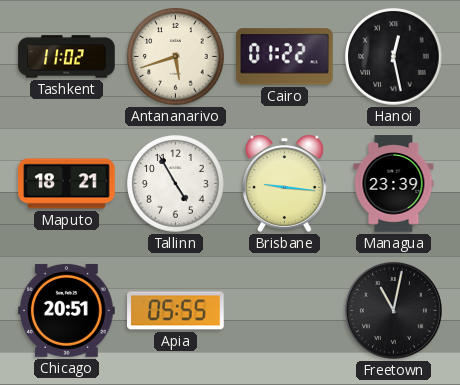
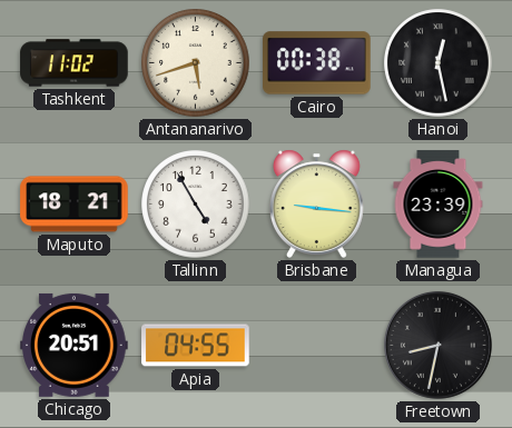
Cairo: 01:22 -> 00:38 (317, 63)
Apia: 05:55 -> 04:55 (196, 346)
Freetown: 11:02 -> 8:32 (437, 345)
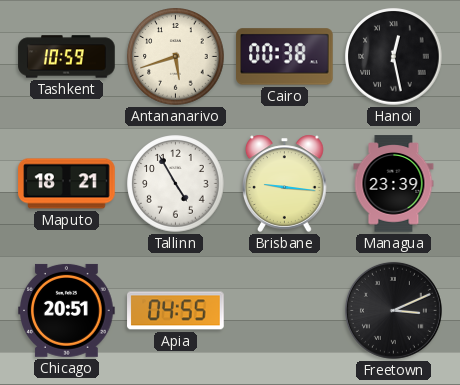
Tashkent: 11:02 -> 10:59 (67, 57)
Freetown: 8:32 -> 3:11 (393, 310)
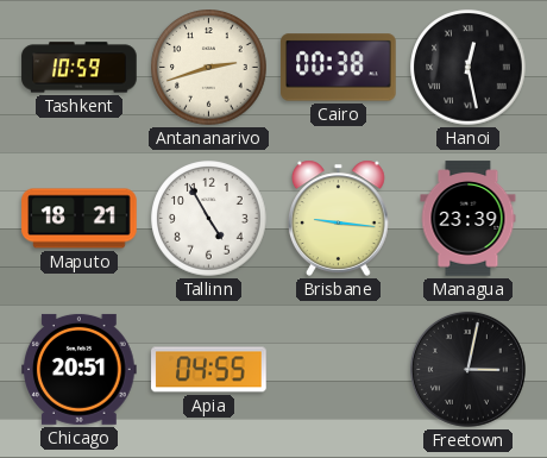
Antananarivo: 5:42 -> 2:42 (209, 68)
Freetown: 3:11 -> 3:02 (467, 369)
